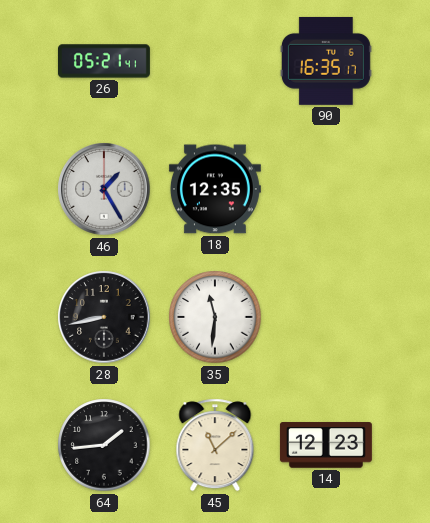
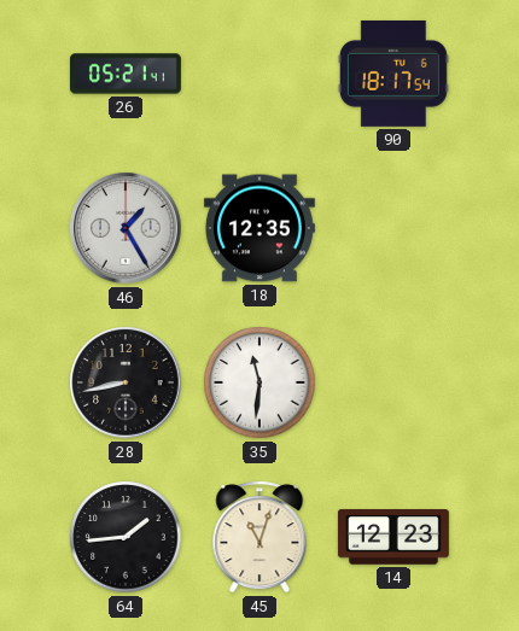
90: 16:35 -> 18:17 (393, 74)
45: 11:08 -> 11:03 (259, 537)
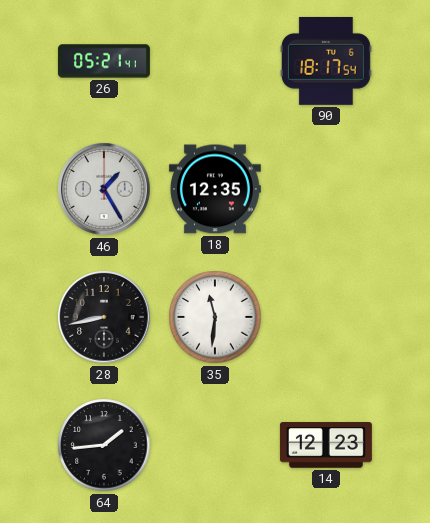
45: 11:03 -> none (259, 537)
